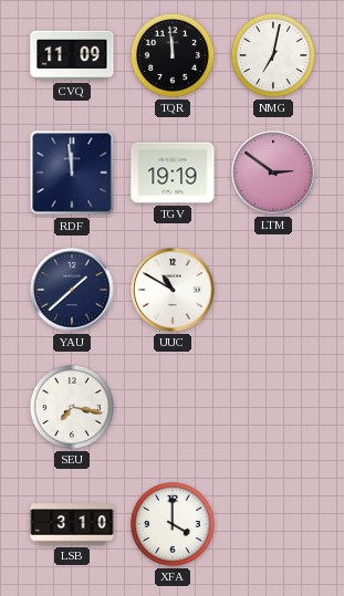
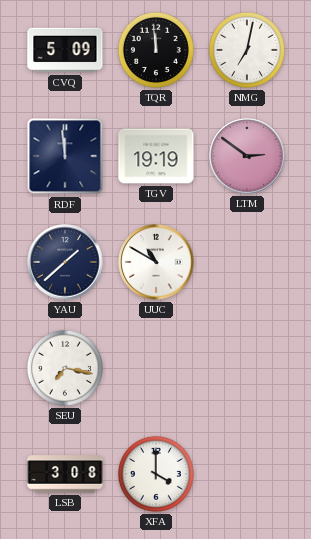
CVQ: 11:09 -> 5:09 (65, 50)
LSB: 3:10 -> 3:08 (65, 474)
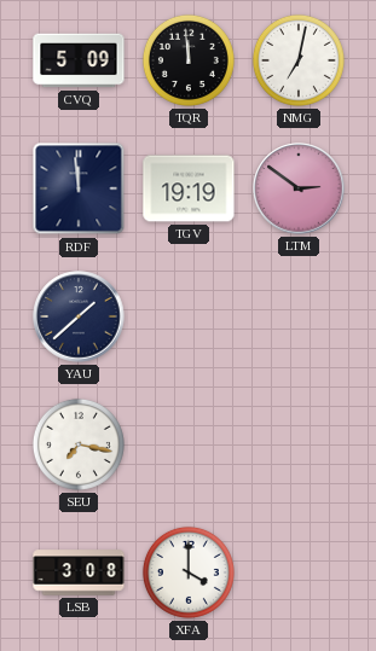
UUC: 10:50 -> none (156, 262)
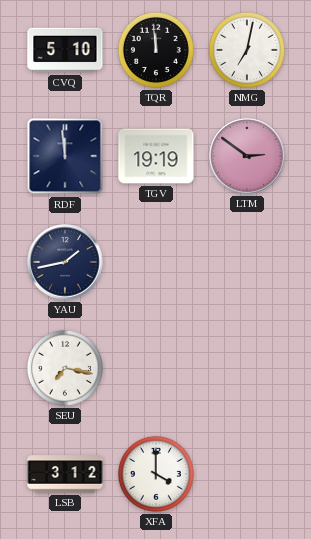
CVQ: 5:09 -> 5:10 (65, 50)
YAU: 1:38 -> 1:43 (65, 262)
LSB: 3:08 -> 3:12 (65, 474)
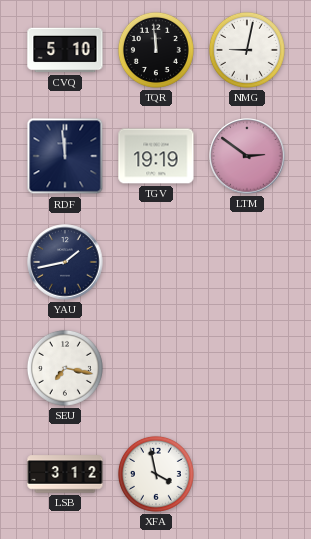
NMG: 7:02 -> 9:02 (247, 50)
XFA: 4:00 -> 3:58 (156, 474)
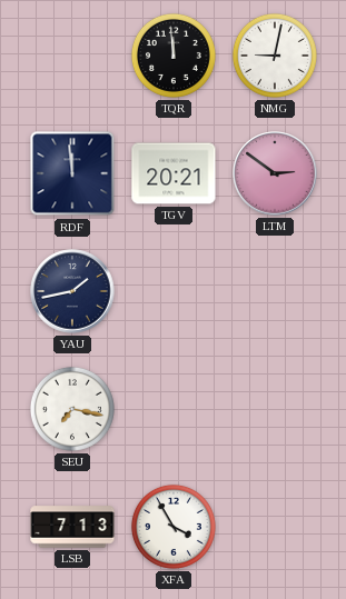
CVQ: 5:10 -> none (65, 50)
TGV: 19:19 -> 20:21 (174, 173)
LSB: 3:12 -> 7:13 (72, 527)
XFA: 3:58 -> 3:55 (174, 527)
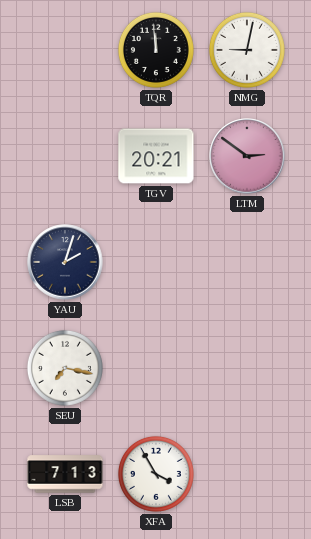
RDF: 11:59 -> none (72, 173)
YAU: 1:43 -> 2:03 (65, 262)
